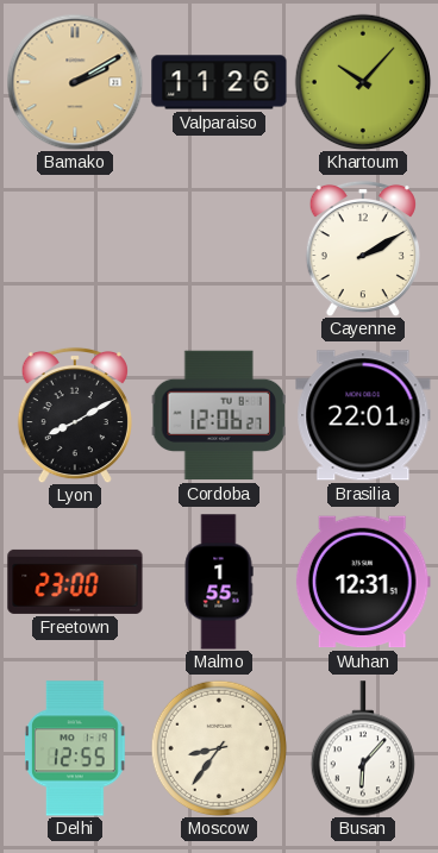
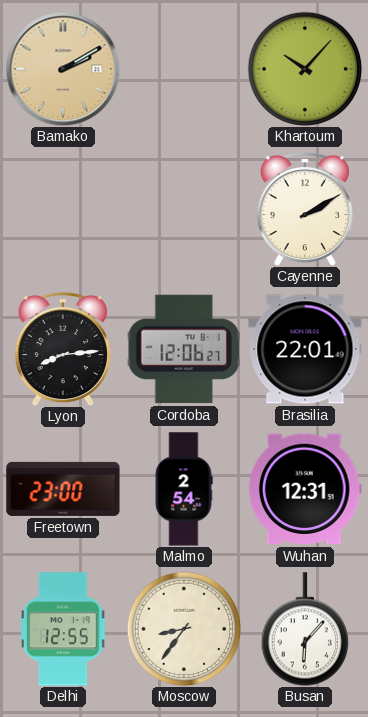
Valparaiso: 11:26 -> none (219, 82)
Lyon: 8:10 -> 8:14 (63, 349)
Malmo: 1:55 -> 2:54 (184, 489)
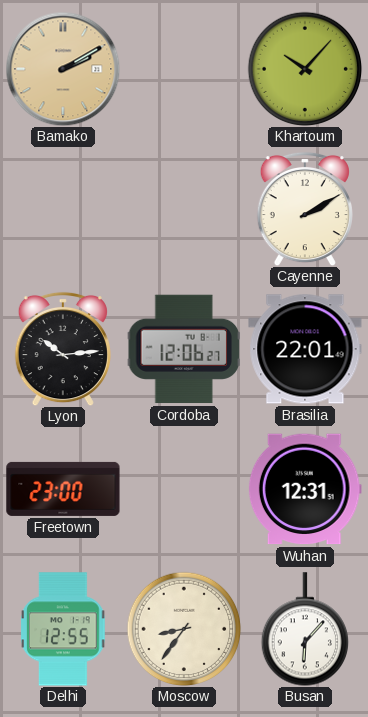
Lyon: 8:14 -> 10:14 (63, 349)
Malmo: 2:54 -> none (184, 489)
